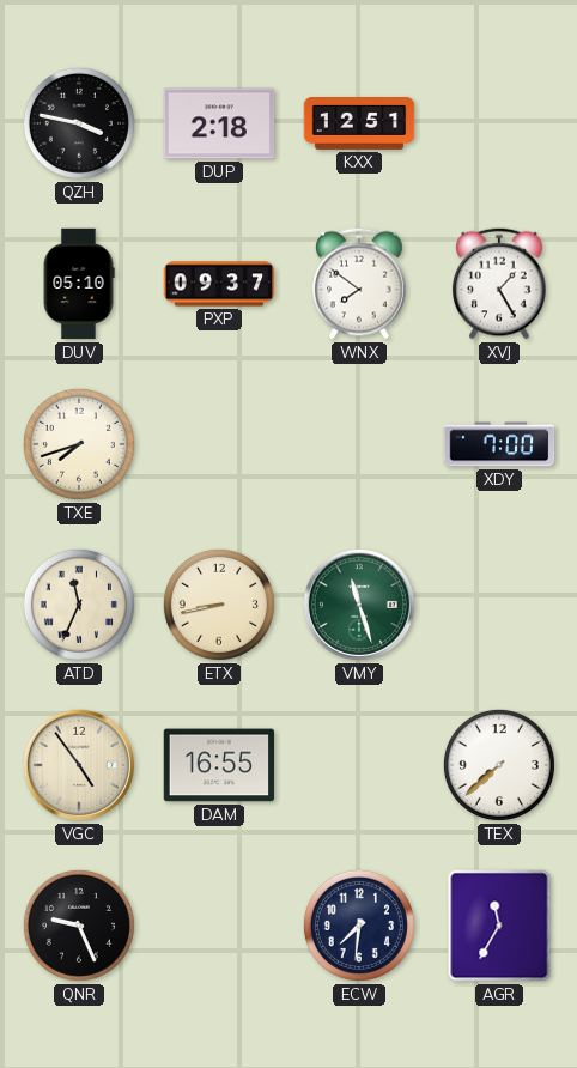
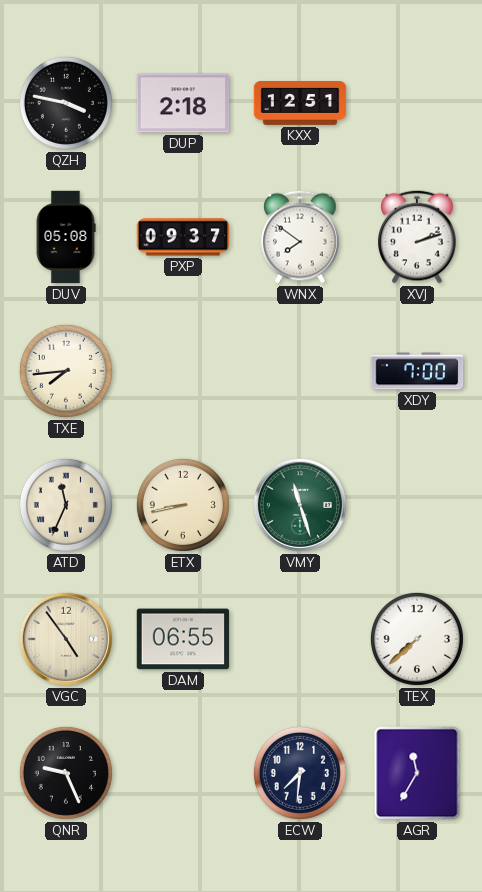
DUV: 05:10 -> 05:08 (66, 237)
XVJ: 1:25 -> 2:12 (417, 237)
TXE: 7:42 -> 7:44 (66, 371)
DAM: 16:55 -> 06:55 (183, 639)
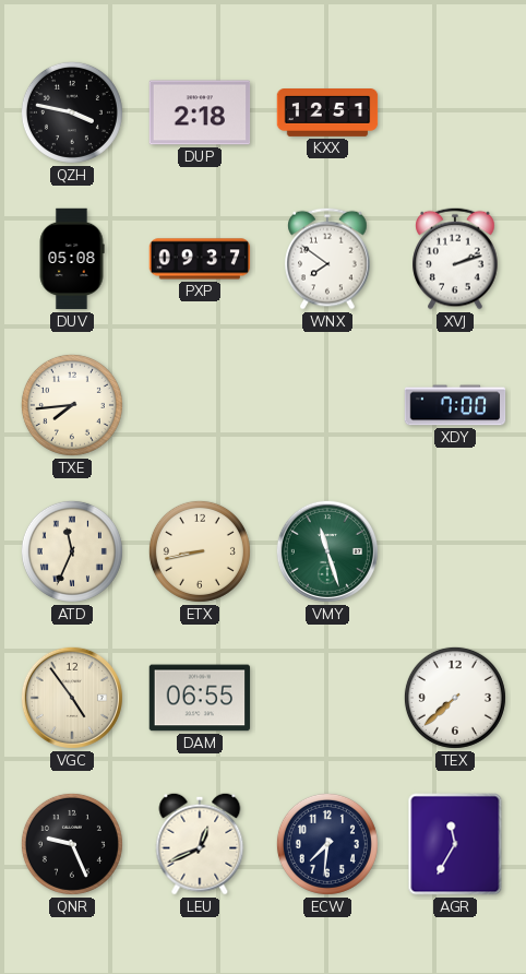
LEU: none -> 12:41 (200, 844)
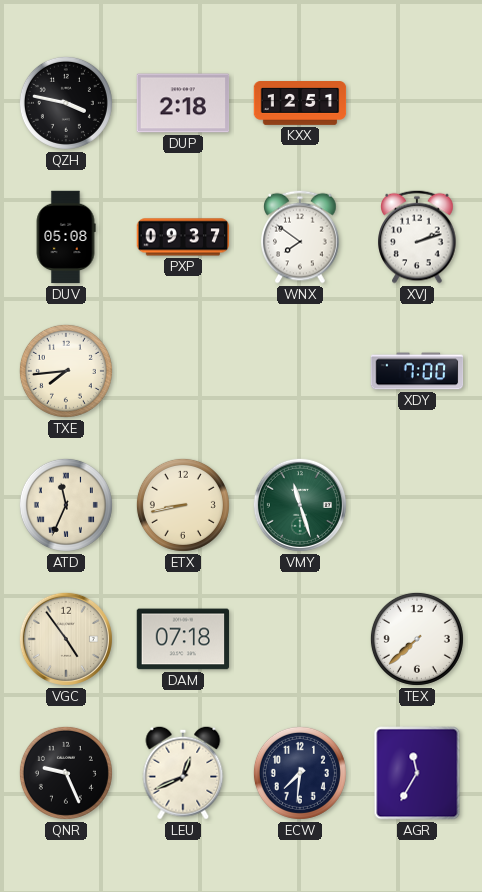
DAM: 06:55 -> 07:18 (183, 639)
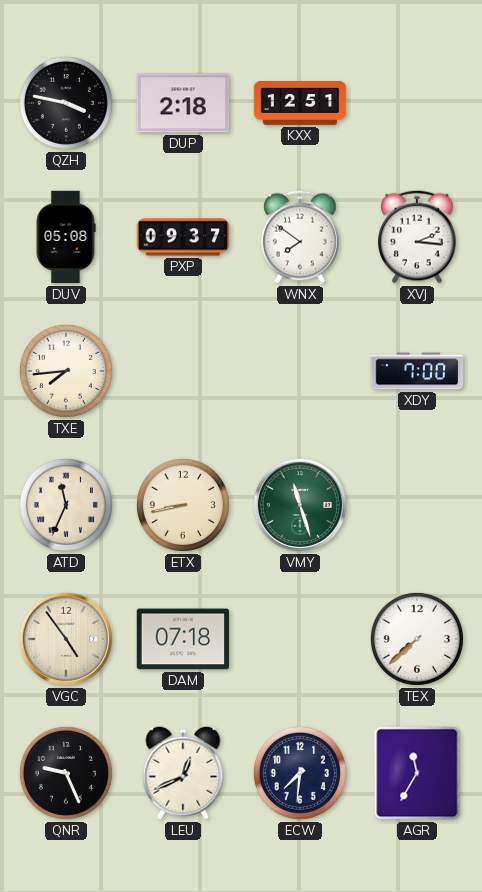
XVJ: 2:12 -> 2:16 (417, 237)
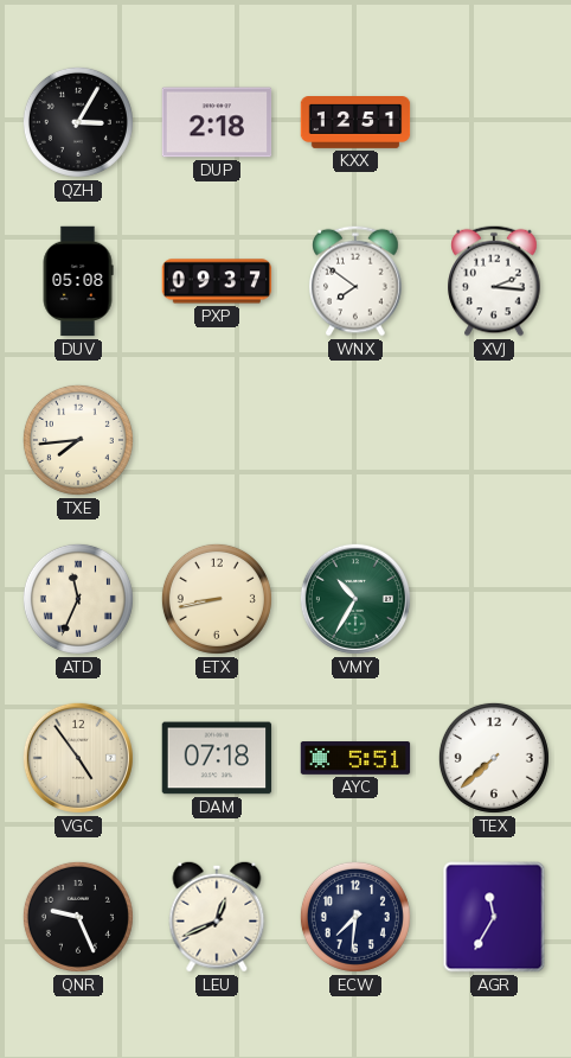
QZH: 3:47 -> 3:05 (78, 122)
XDY: 7:00 -> none (417, 371)
VMY: 11:27 -> 10:35 (355, 599)
AYC: none -> 5:51 (355, 759)
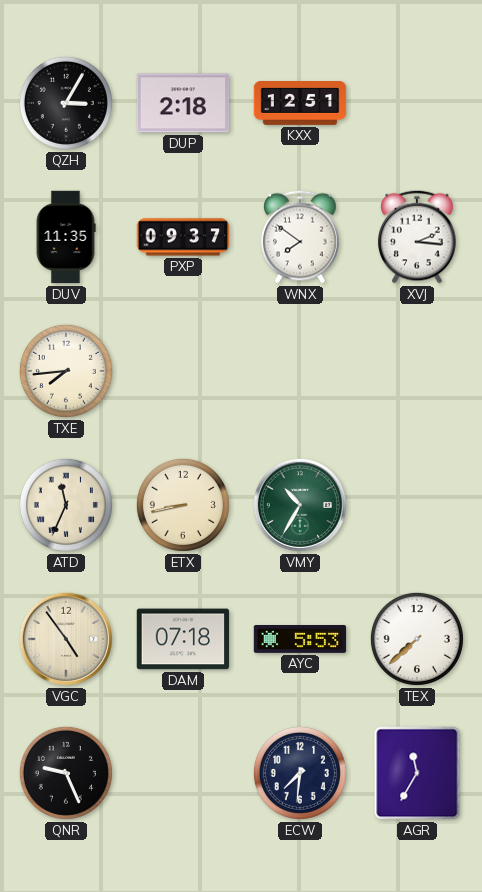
DUV: 05:08 -> 11:35 (66, 237)
AYC: 5:51 -> 5:53 (300, 640)
LEU: 12:41 -> none (217, 917)
